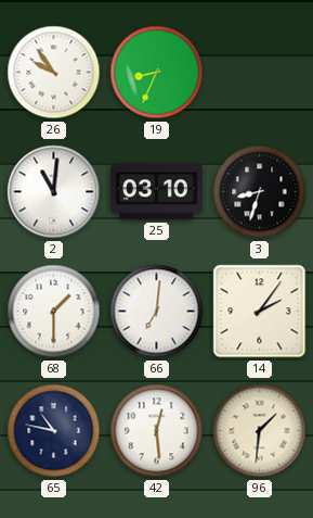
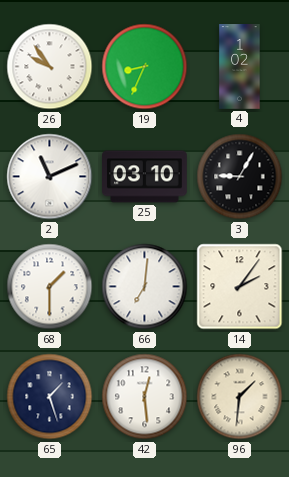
4: none -> 1:02 (240, 67)
2: 11:01 -> 11:11 (50, 177)
3: 8:33 -> 9:05 (240, 177)
65: 10:47 -> 1:27 (50, 397)
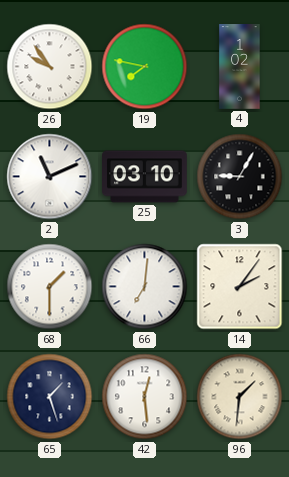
19: 8:34 -> 7:47 (145, 67)
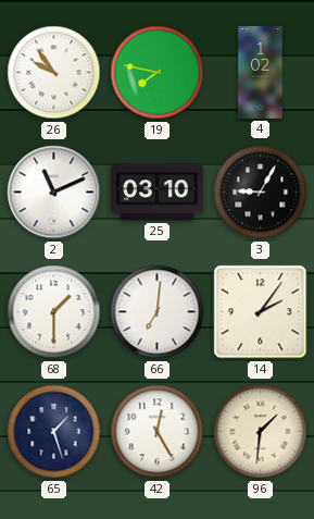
42: 12:29 -> 12:25 (158, 432)
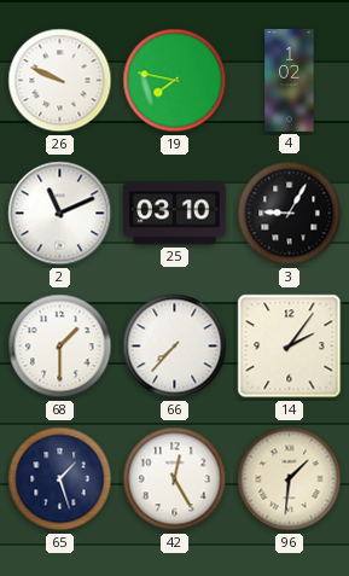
26: 9:54 -> 9:49 (60, 81)
66: 7:01 -> 7:37 (175, 347)
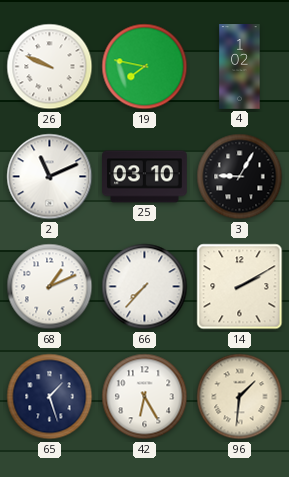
68: 1:30 -> 1:11 (50, 287)
14: 2:06 -> 2:10 (240, 287)
42: 12:25 -> 6:25 (145, 397)
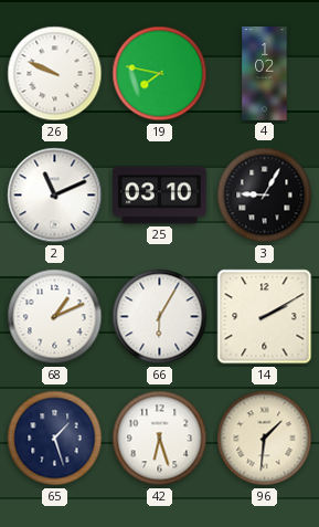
66: 7:37 -> 6:05 (160, 317)
42: 6:25 -> 6:27 (160, 439)
